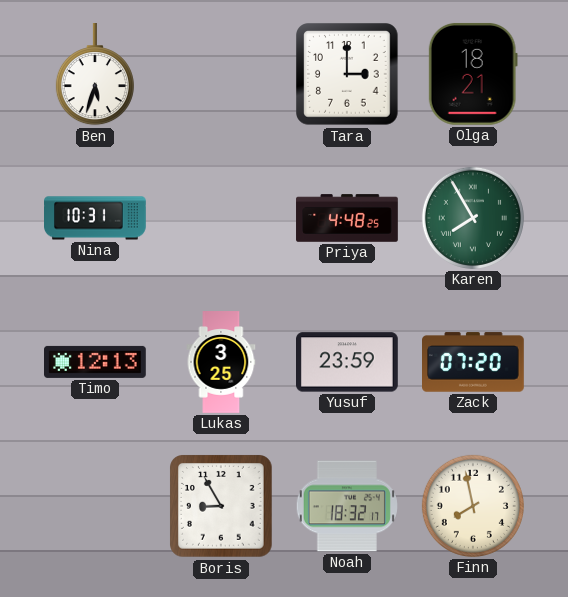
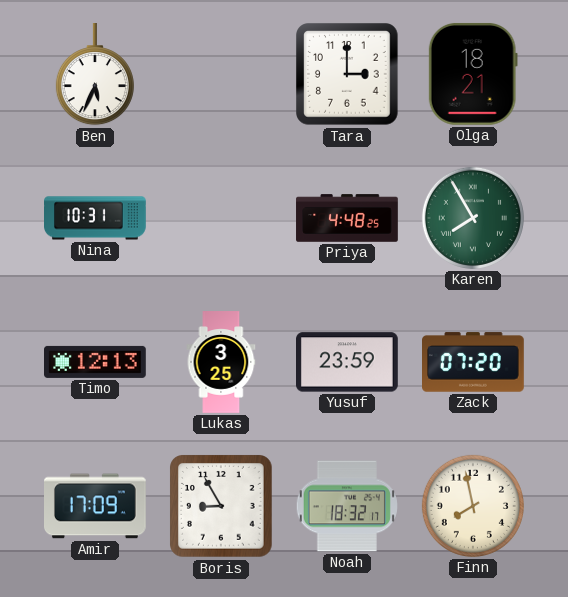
Ben: 5:33 -> 5:34 (95, 75)
Amir: none -> 17:09 (96, 506)
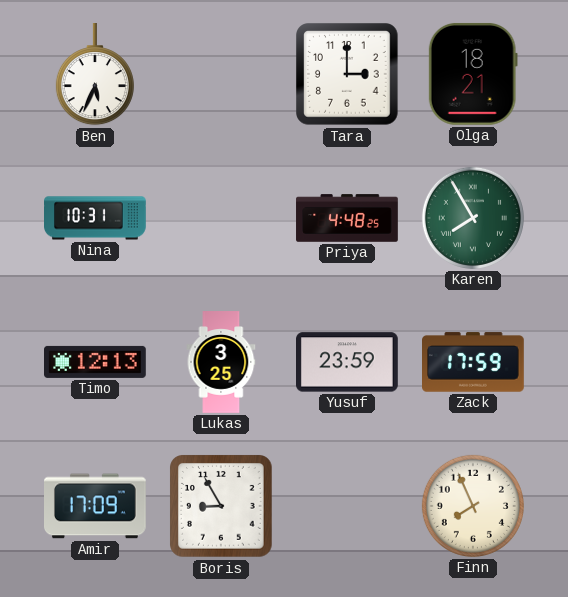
Zack: 07:20 -> 17:59 (474, 362)
Noah: 18:32 -> none (347, 506)
Finn: 7:58 -> 7:56 (473, 506)
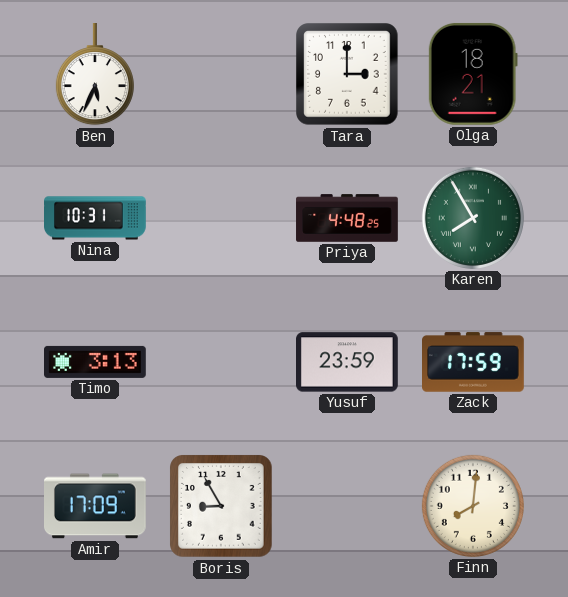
Timo: 12:13 -> 3:13 (96, 362)
Lukas: 3:25 -> none (221, 362)
Finn: 7:56 -> 8:01 (473, 506)
